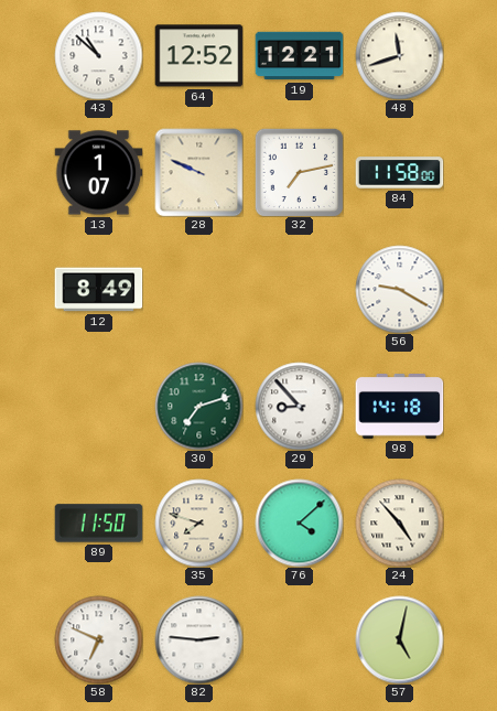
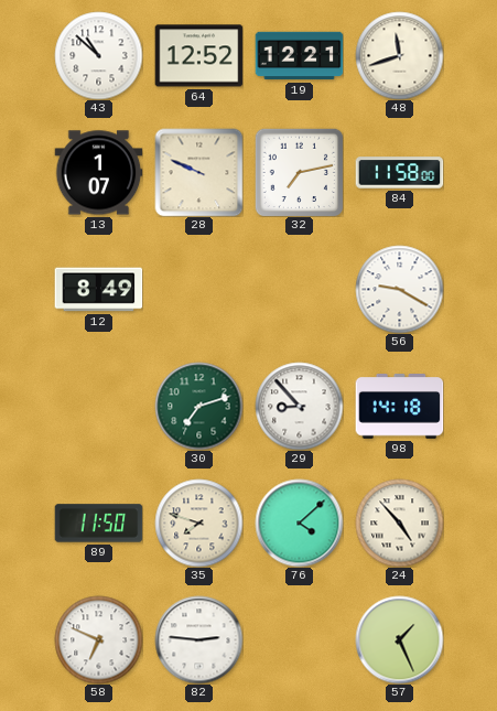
57: 5:02 -> 1:26 (399, 639)
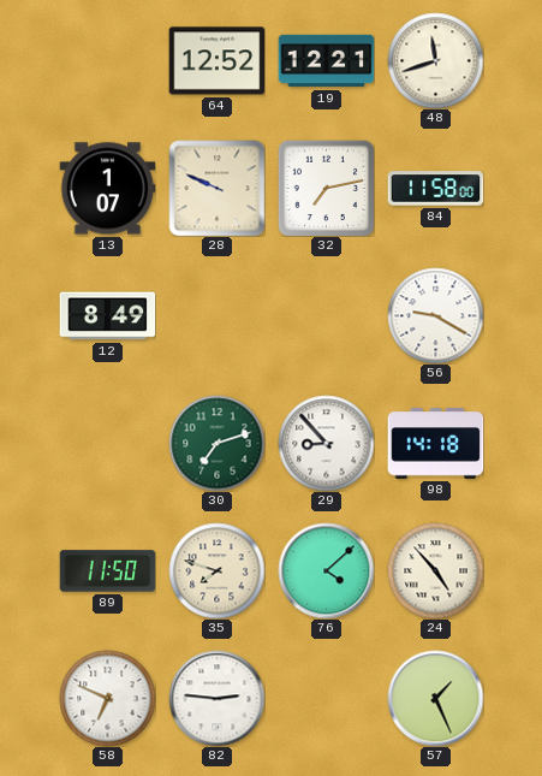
43: 10:52 -> none (98, 55)
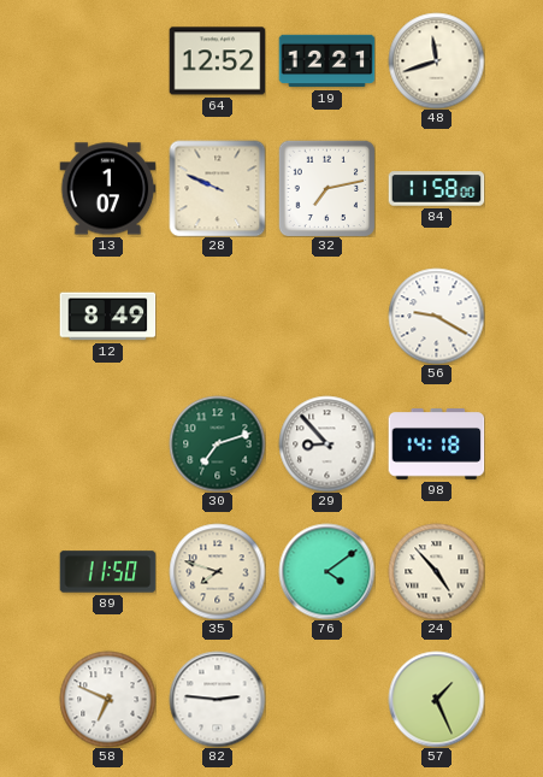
76: 4:08 -> 4:09 (326, 571)
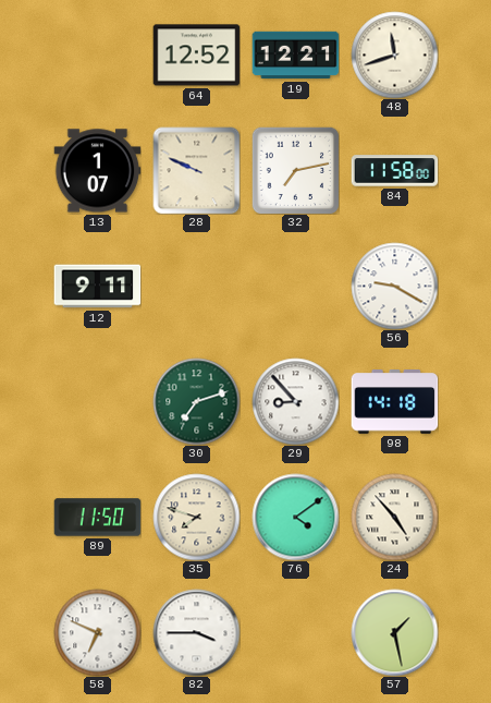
12: 8:49 -> 9:11 (97, 287)
82: 2:46 -> 3:45 (196, 632)
57: 1:26 -> 1:28 (394, 632)
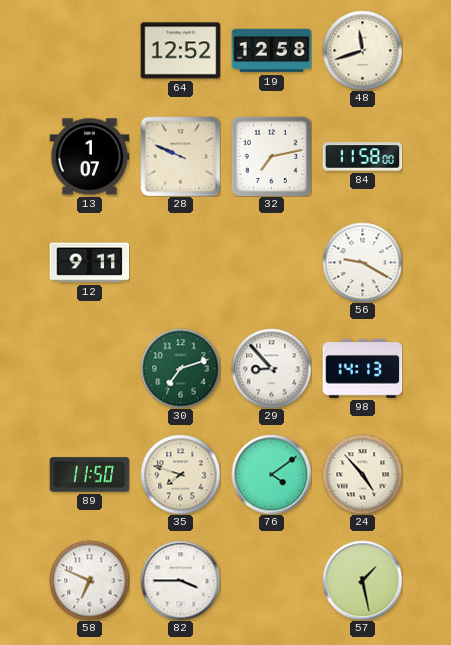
19: 12:21 -> 12:58 (271, 51)
98: 14:18 -> 14:13 (362, 369)
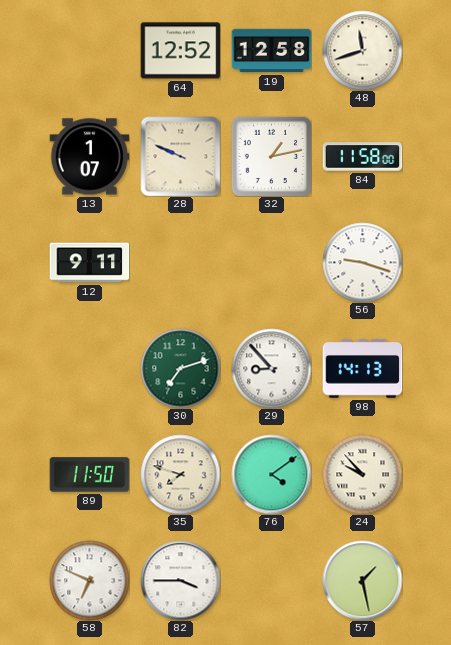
32: 7:13 -> 1:13 (271, 156)
56: 9:20 -> 9:18 (362, 262)
24: 4:53 -> 9:53 (362, 474)
